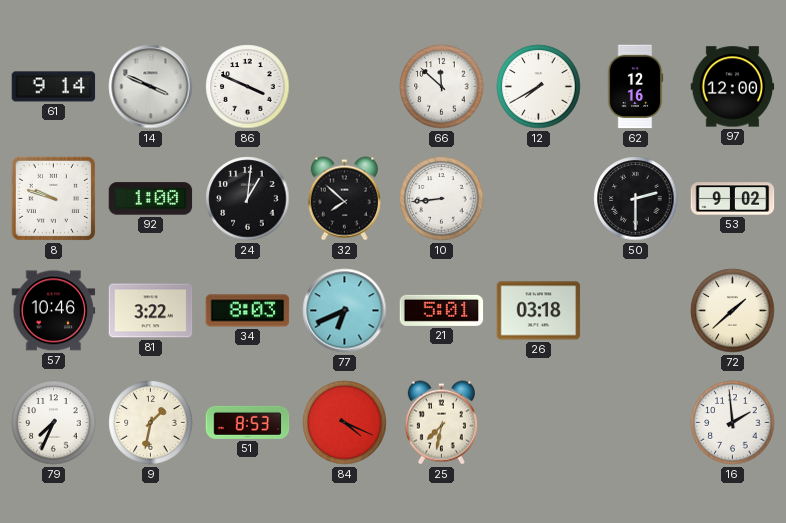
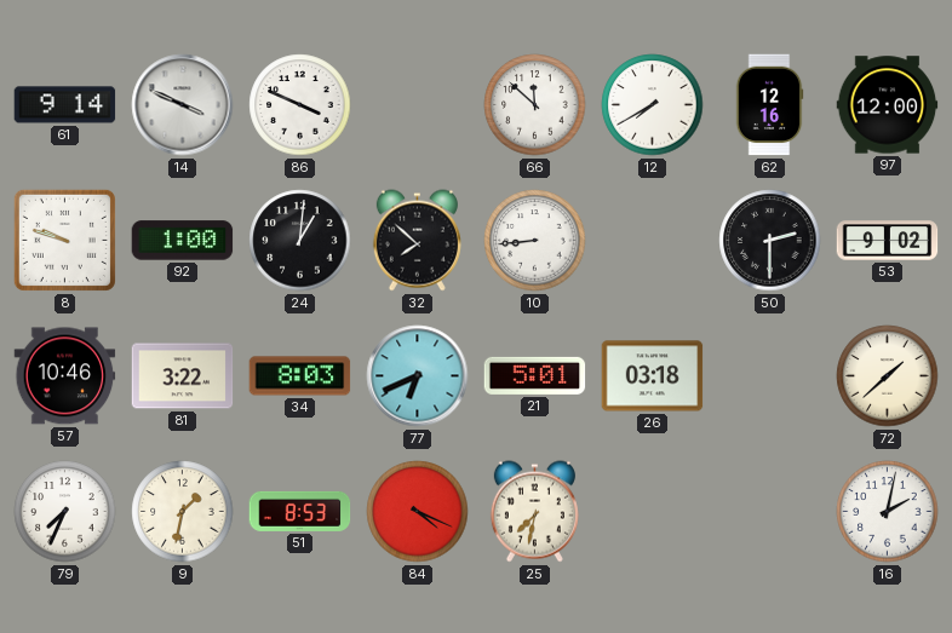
16: 1:59 -> 2:02 (888, 512)
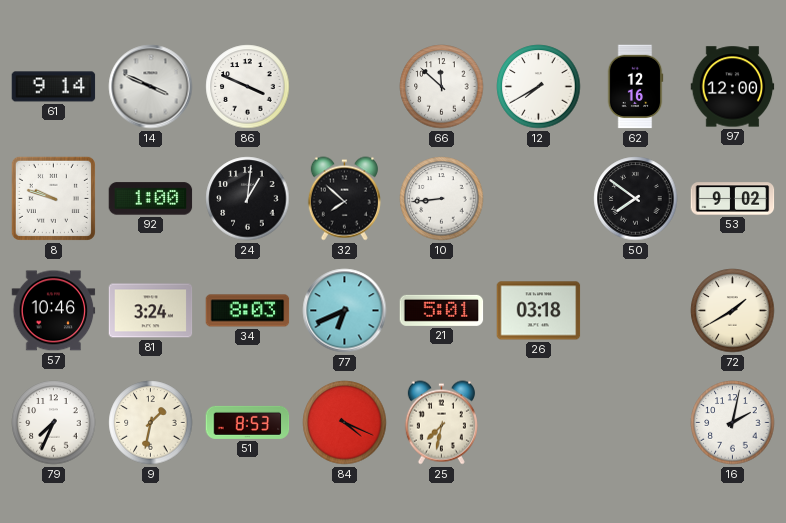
50: 2:30 -> 7:51 (636, 199)
81: 3:22 -> 3:24 (151, 311)
72: 1:38 -> 1:40 (733, 311)
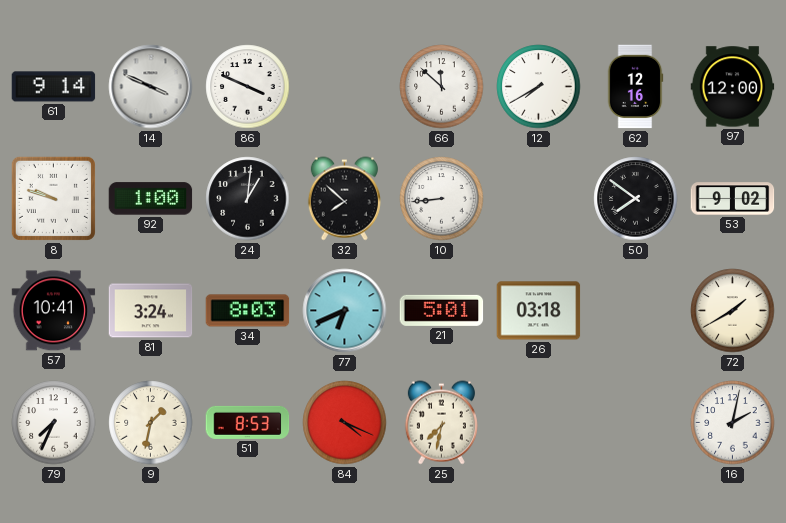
57: 10:46 -> 10:41 (54, 311)
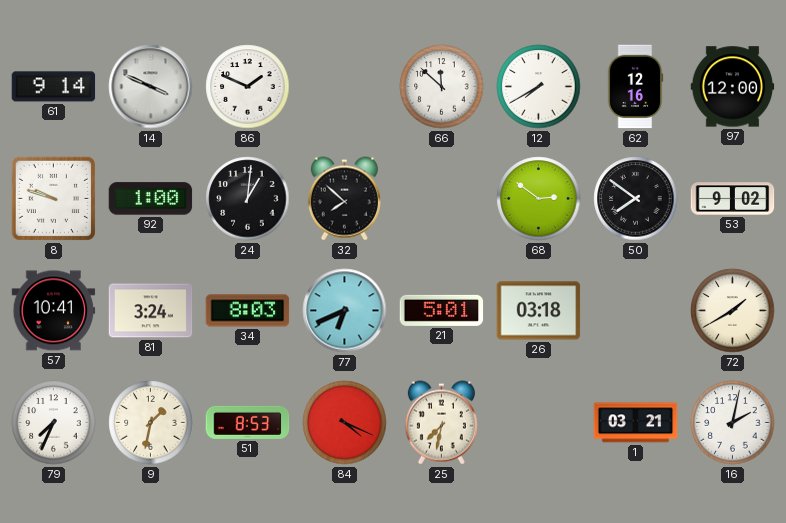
86: 3:49 -> 1:49 (248, 87)
10: 8:44 -> none (442, 199)
68: none -> 2:51 (539, 199)
1: none -> 03:21 (636, 423)
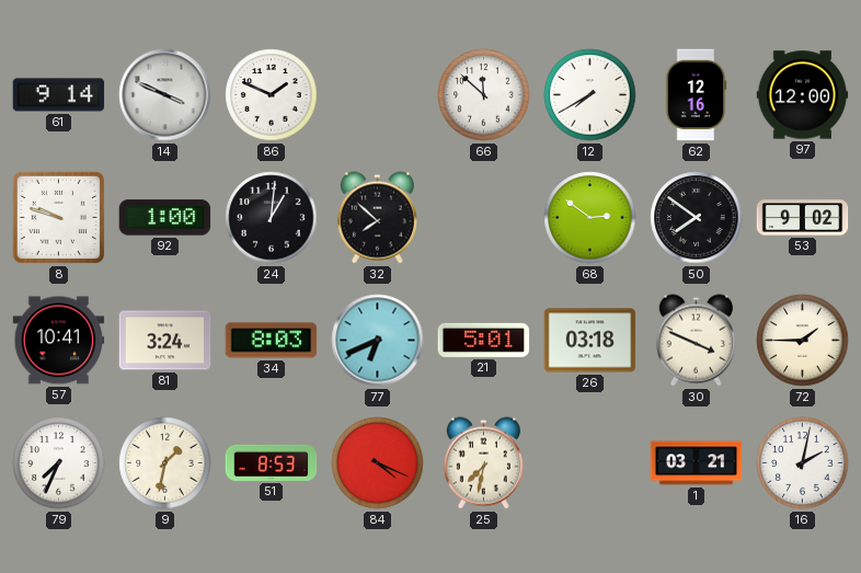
30: none -> 3:49 (696, 341)
72: 1:40 -> 1:45 (803, 341)
